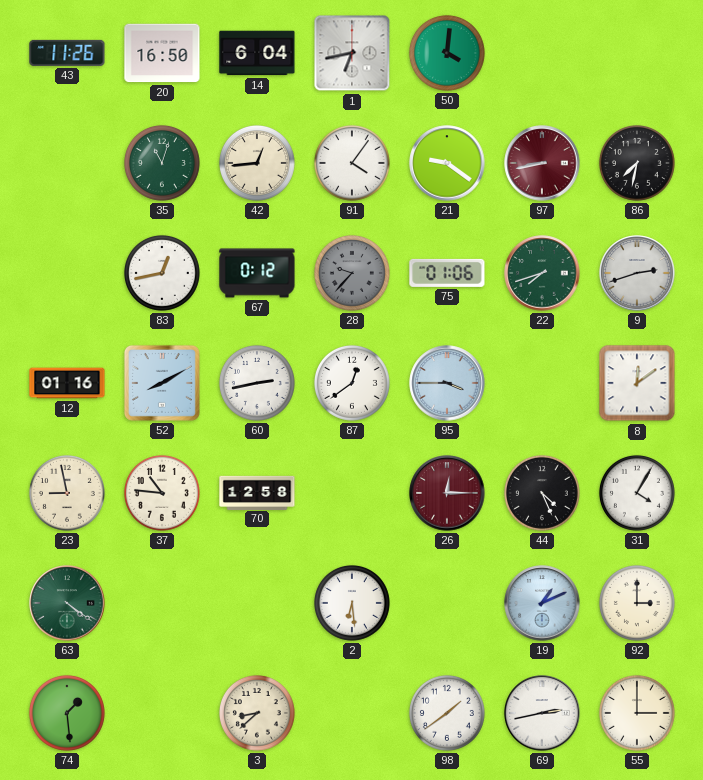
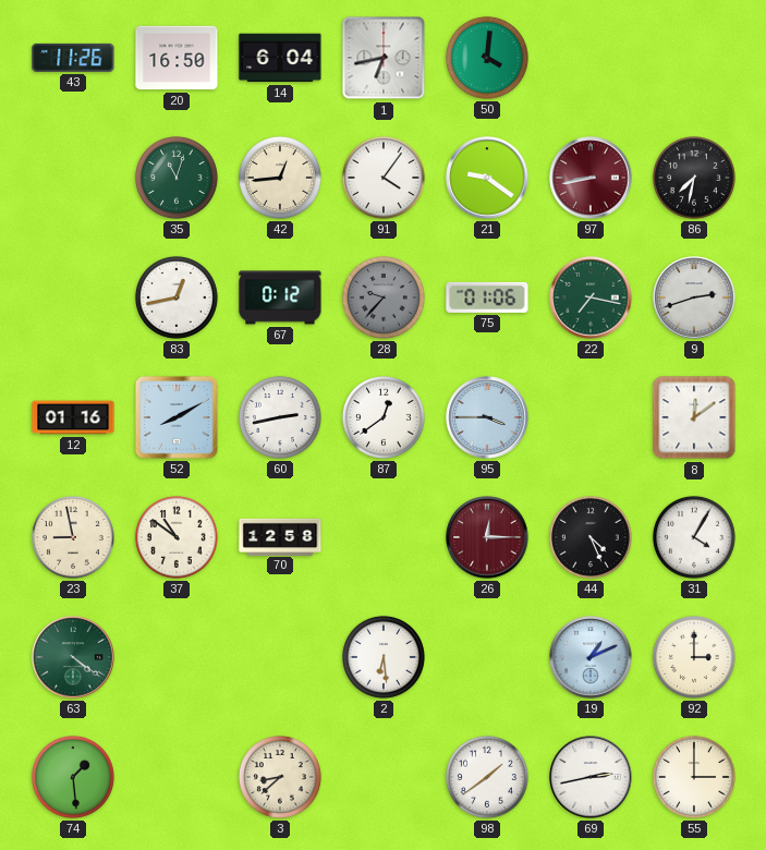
22: 7:42 -> 7:17 (591, 297)
37: 10:46 -> 10:51 (177, 537)
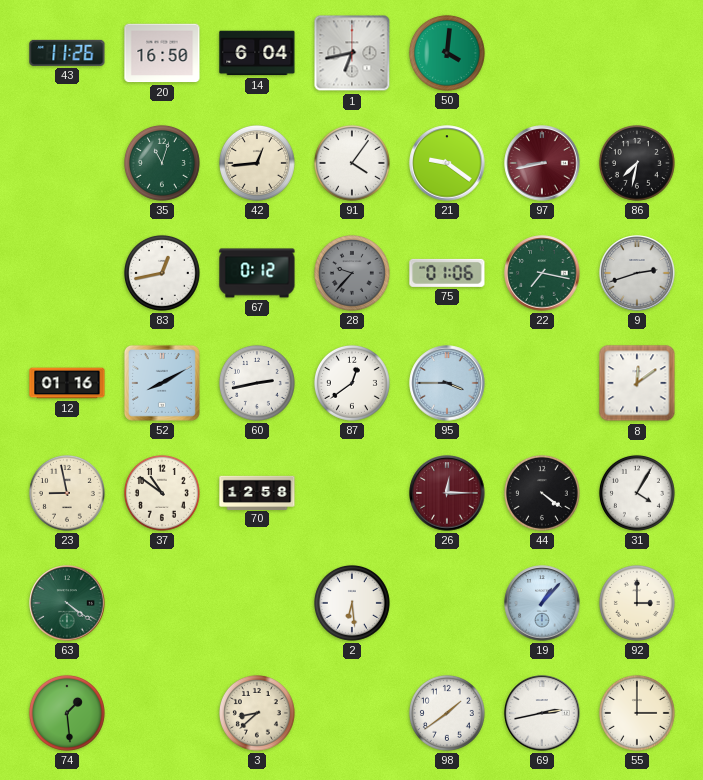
44: 4:26 -> 4:21 (542, 493)
19: 1:11 -> 1:07 (542, 603)
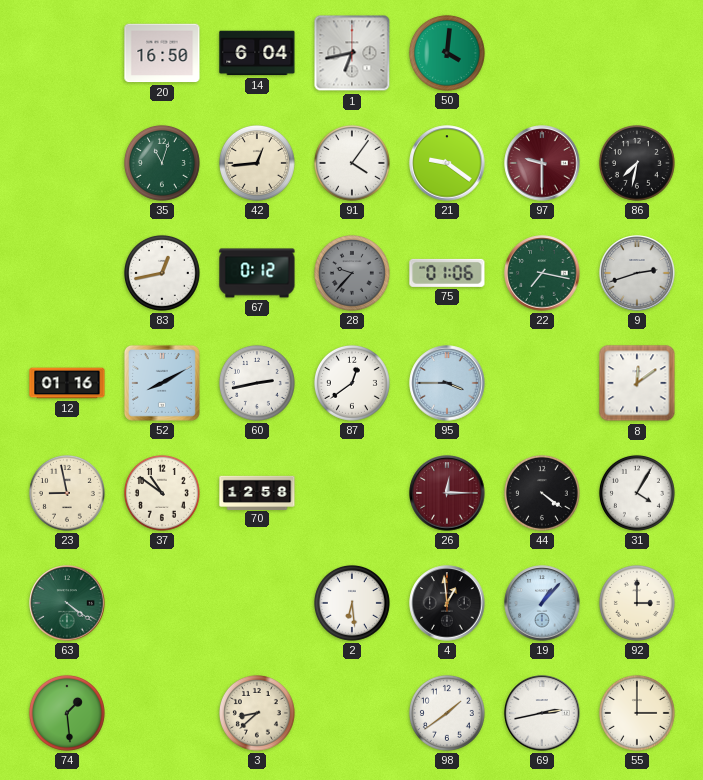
43: 11:26 -> none (67, 53)
97: 8:43 -> 9:30 (542, 163)
4: none -> 12:59 (447, 603)
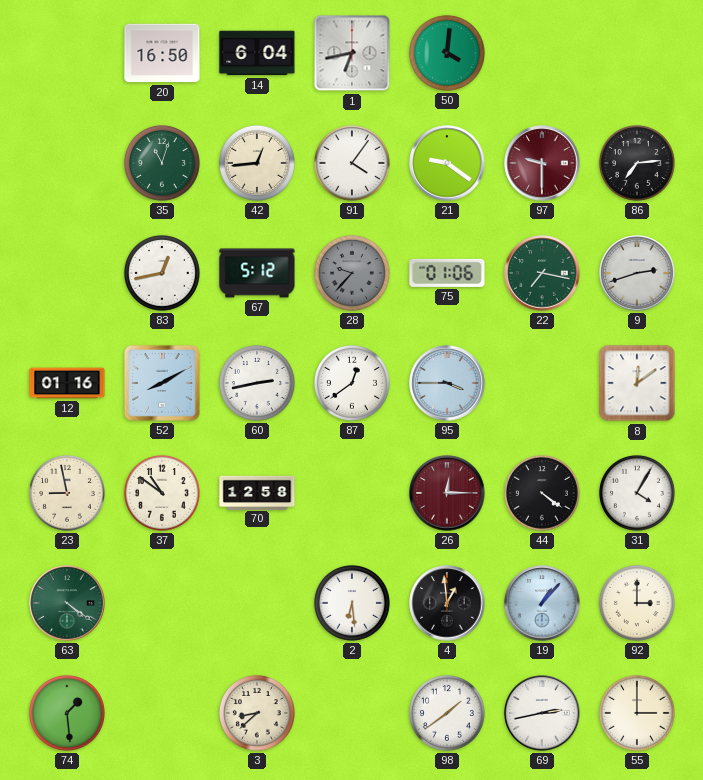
86: 7:32 -> 7:14 (637, 163)
67: 0:12 -> 5:12 (257, 273)
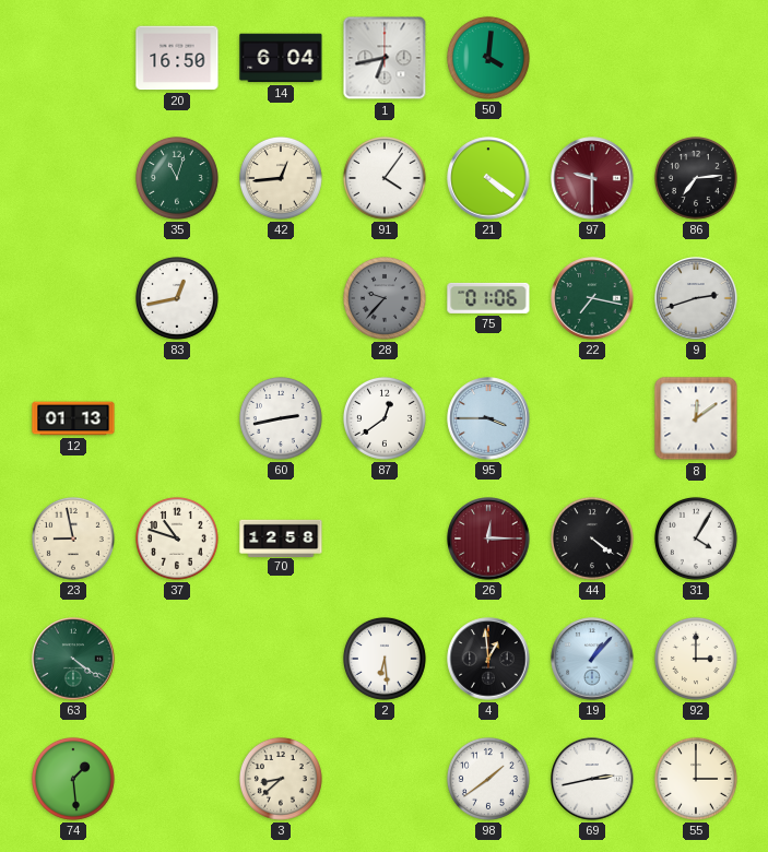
21: 9:21 -> 4:21 (488, 178)
67: 5:12 -> none (257, 273)
12: 01:16 -> 01:13 (73, 418)
52: 8:10 -> none (162, 383)
37: 10:51 -> 10:48 (177, 539)
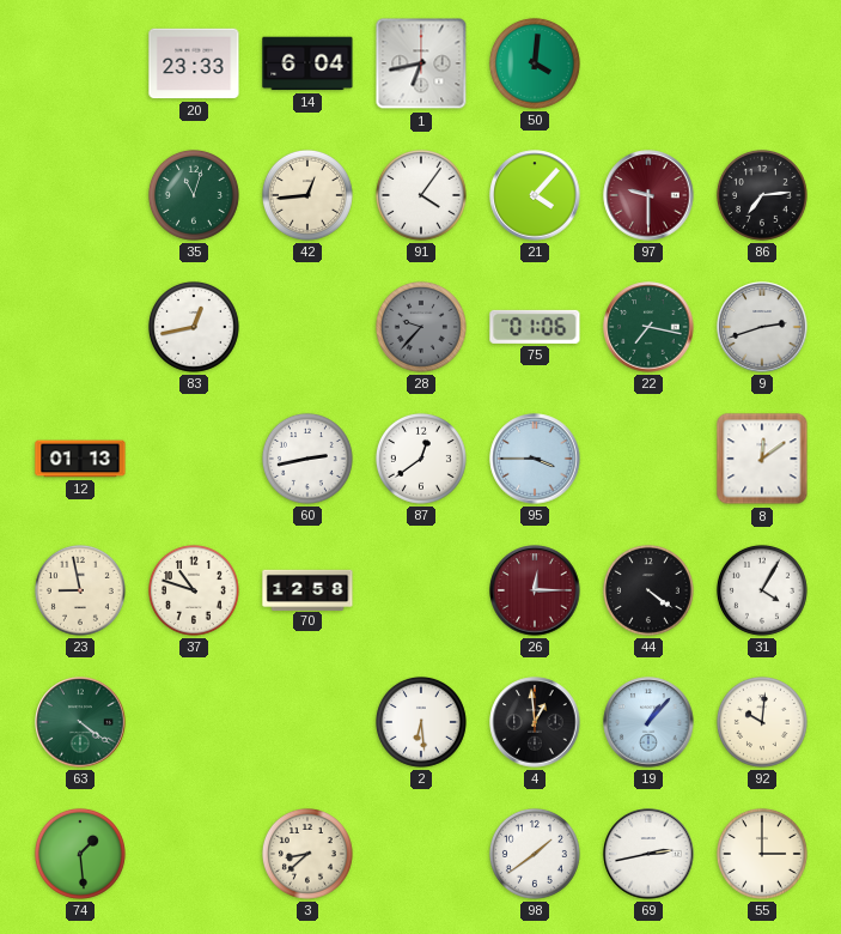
20: 16:50 -> 23:33 (194, 63)
21: 4:21 -> 4:07 (535, 195)
92: 3:00 -> 10:01 (762, 722)
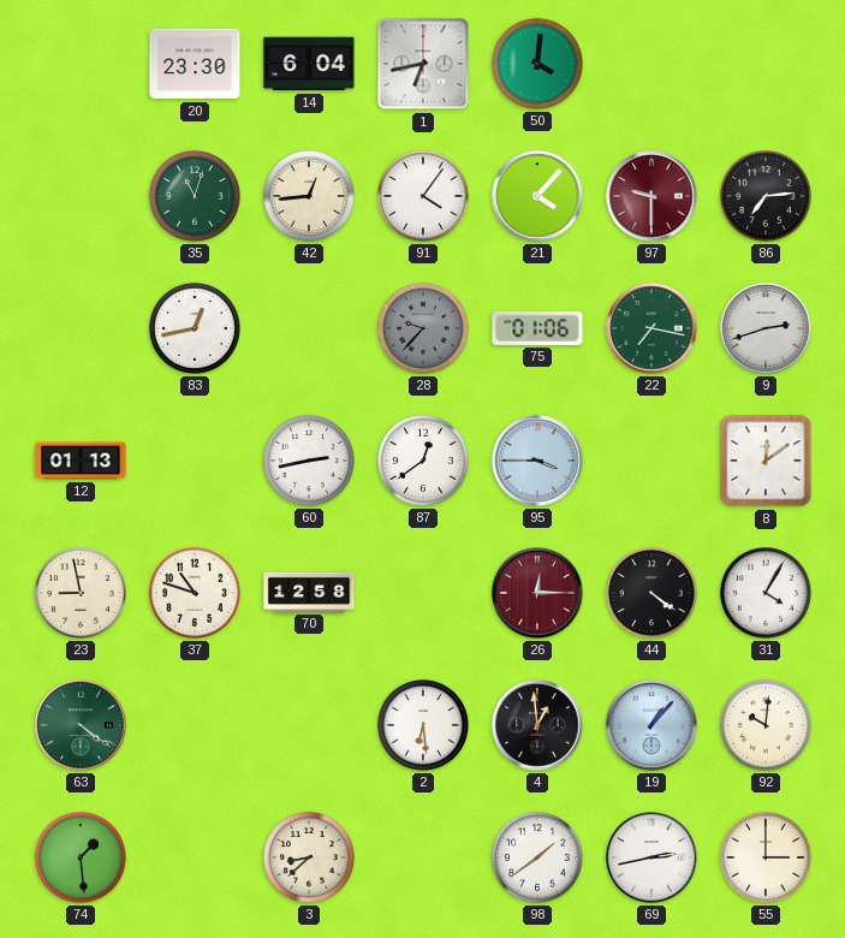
20: 23:33 -> 23:30 (195, 64)
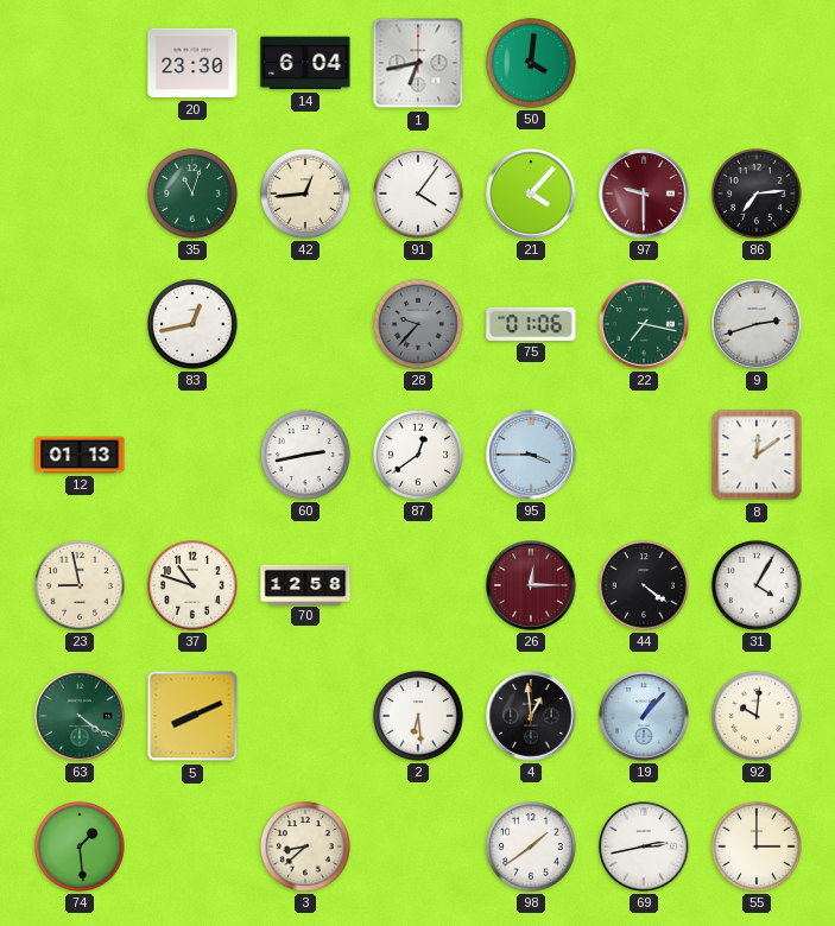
5: none -> 8:11 (192, 716)
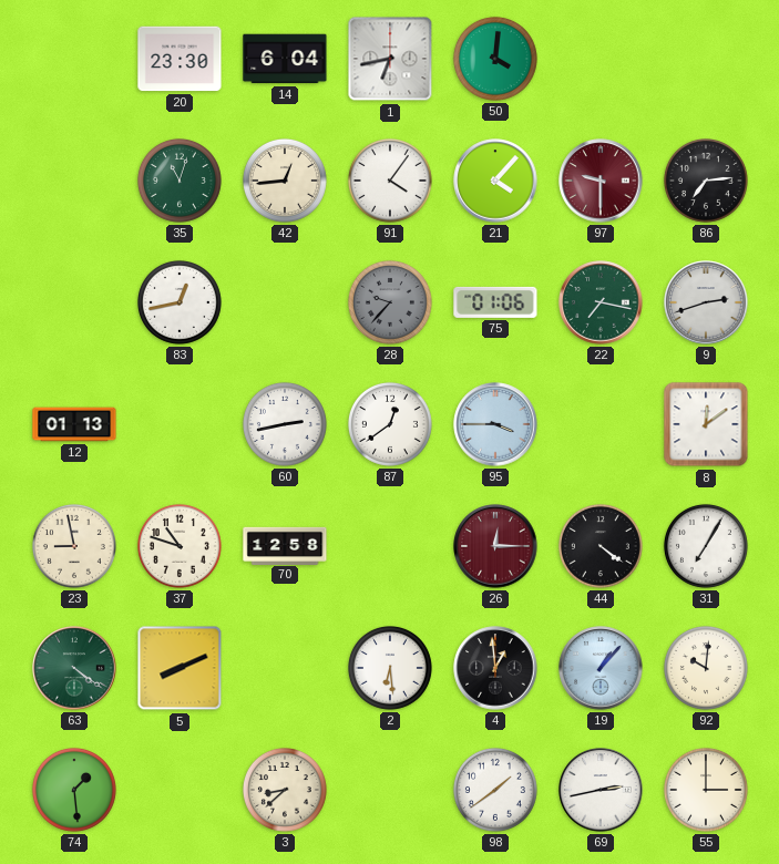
31: 4:05 -> 7:05 (706, 546)
